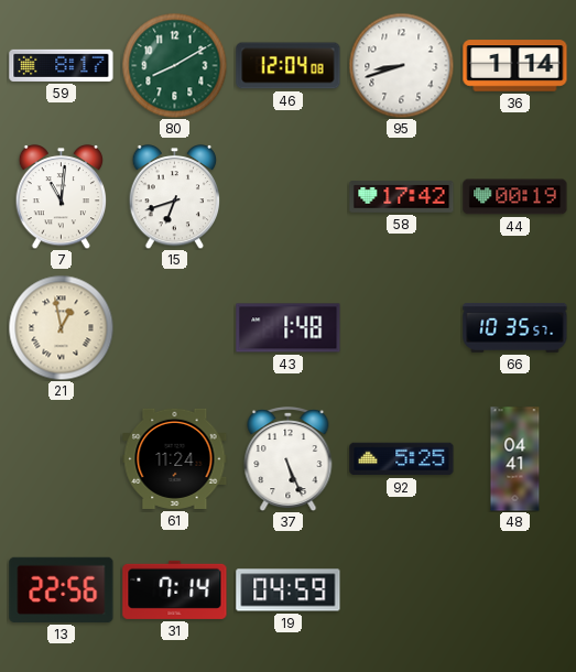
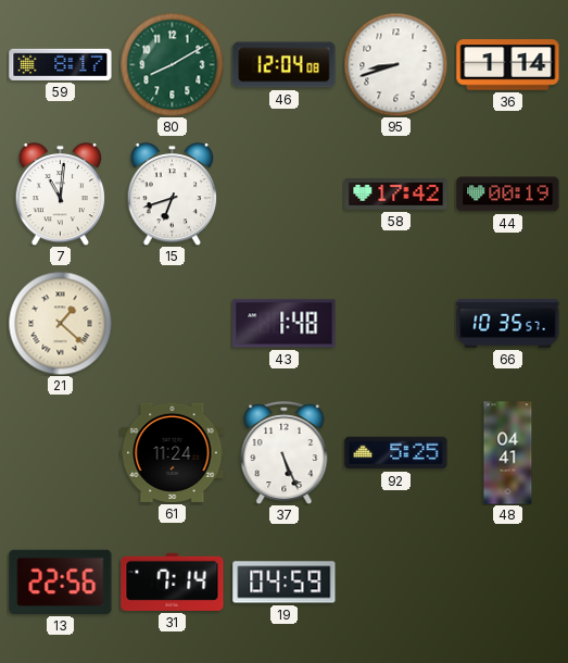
21: 12:58 -> 1:22 (60, 323)
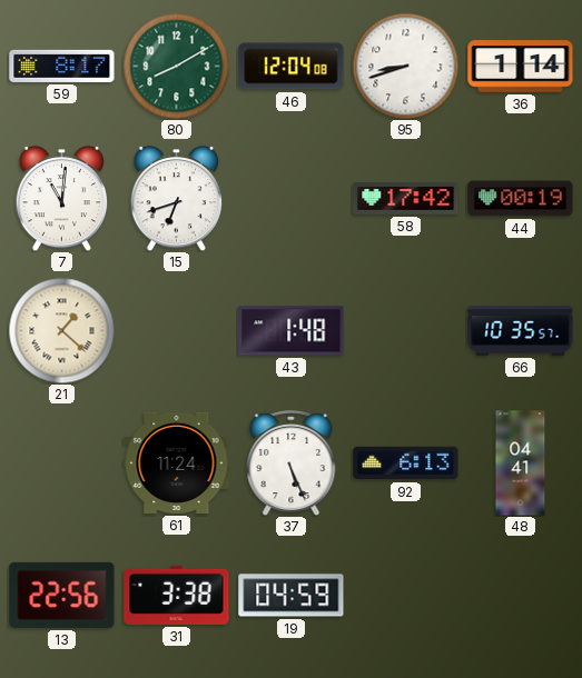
92: 5:25 -> 6:13 (406, 463)
31: 7:14 -> 3:38 (177, 595)
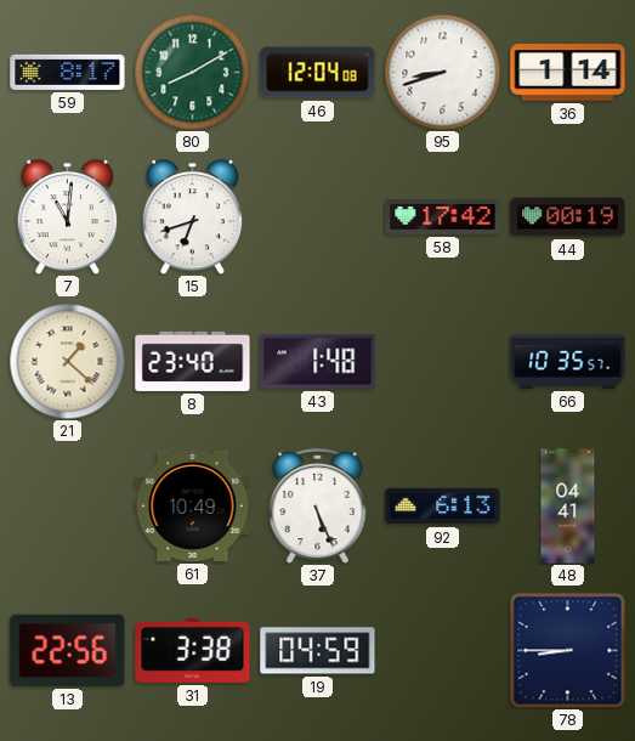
8: none -> 23:40 (193, 361)
61: 11:24 -> 10:49 (193, 505)
78: none -> 8:45 (567, 650)
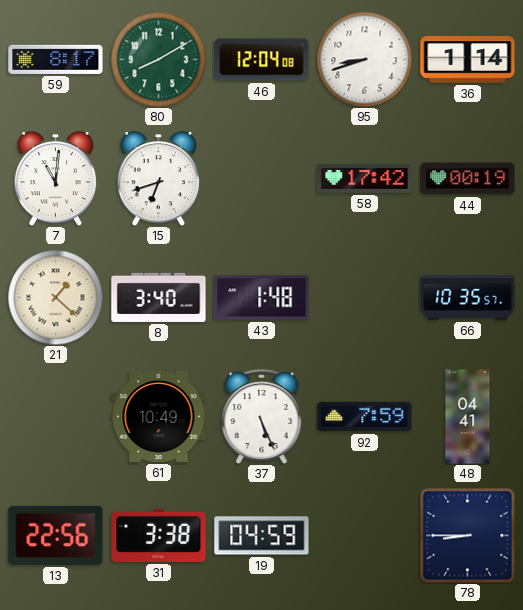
8: 23:40 -> 3:40 (159, 297)
92: 6:13 -> 7:59 (365, 417)
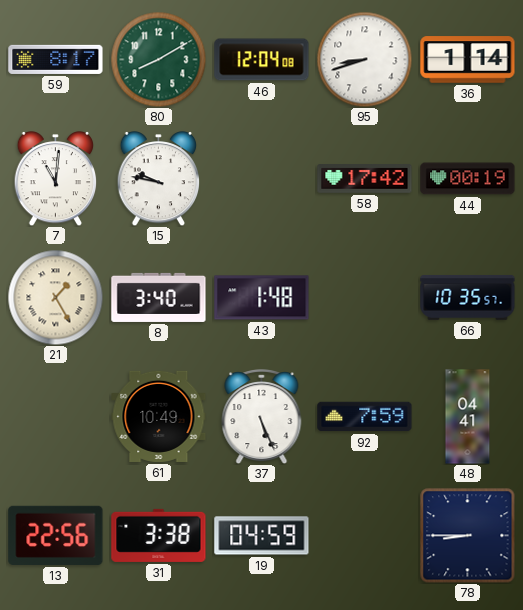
15: 6:42 -> 9:47 (159, 178)
21: 1:22 -> 1:25 (55, 297)
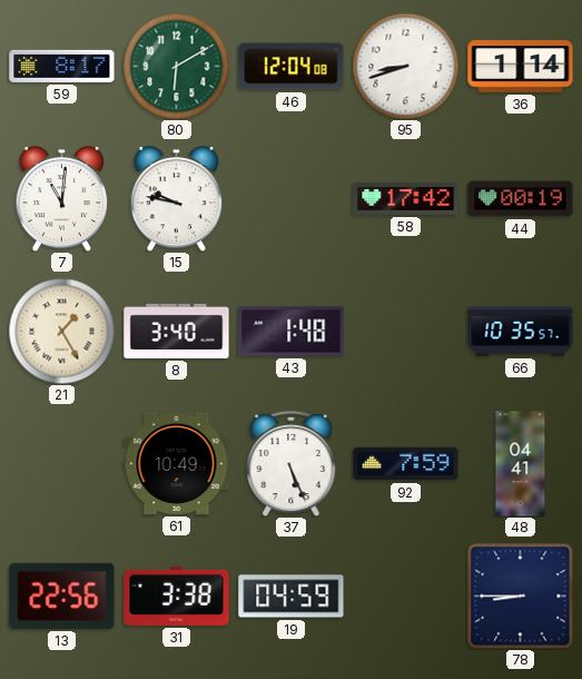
80: 8:10 -> 6:10 (176, 66)
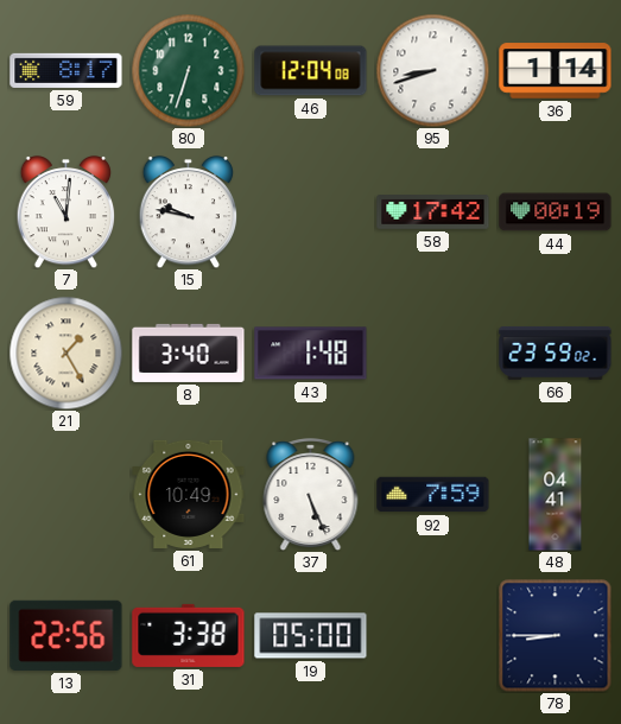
80: 6:10 -> 6:33 (188, 70)
66: 10:35 -> 23:59 (556, 354)
19: 04:59 -> 05:00 (311, 636)
